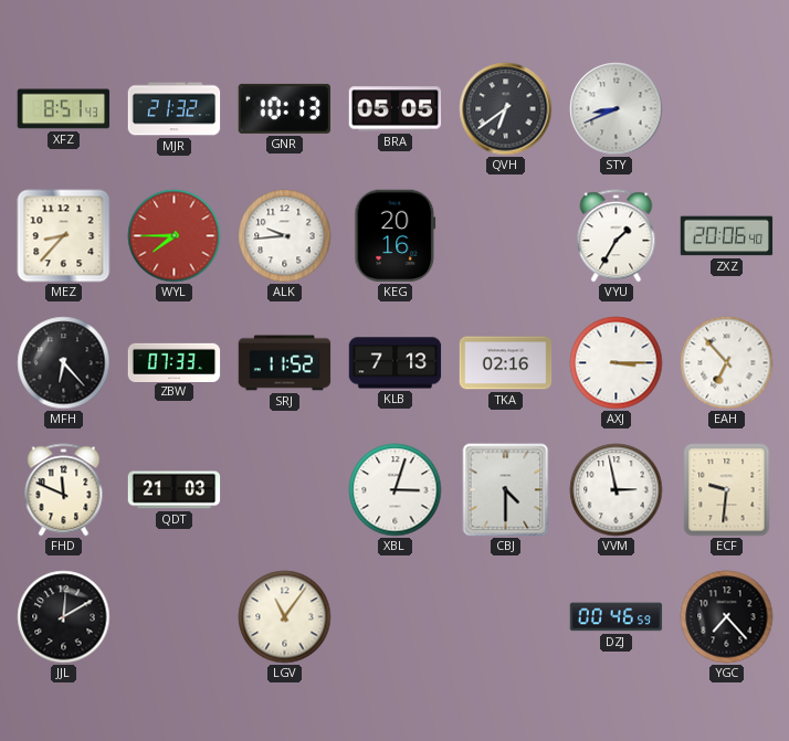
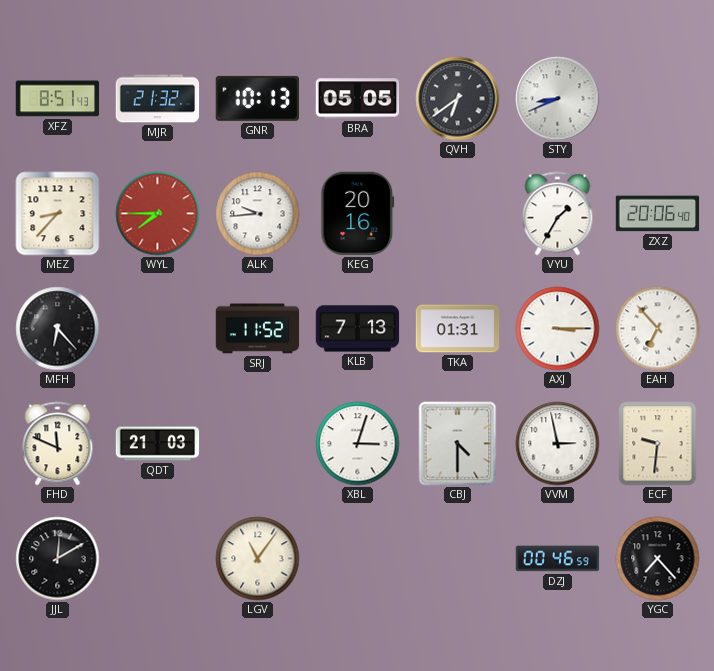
ZBW: 07:33 -> none (175, 362)
TKA: 02:16 -> 01:31 (458, 329)
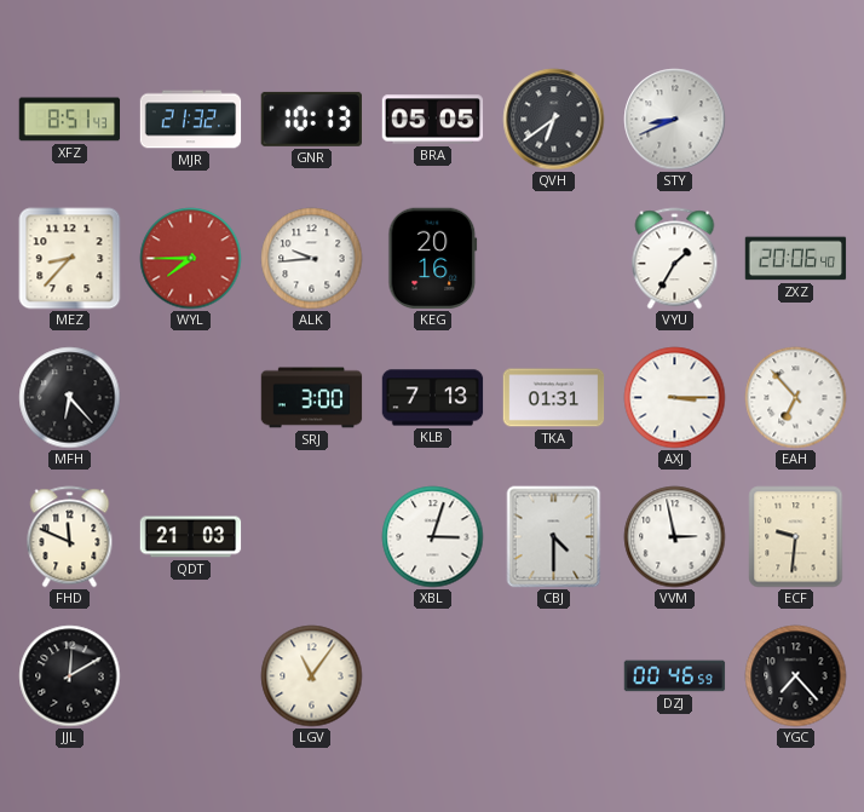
SRJ: 11:52 -> 3:00 (312, 398)
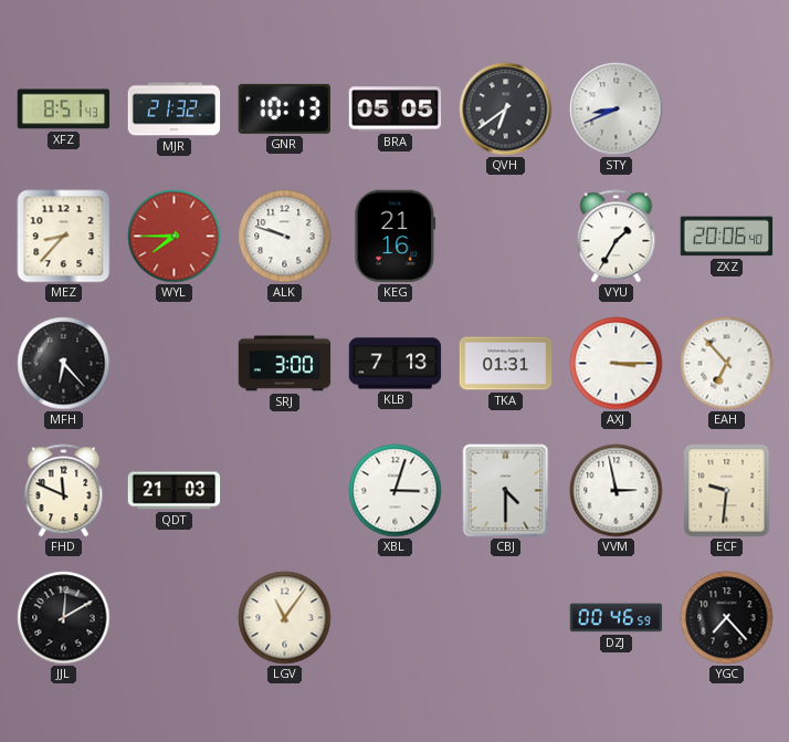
ALK: 9:44 -> 9:48 (285, 237)
KEG: 20:16 -> 21:16 (396, 237)
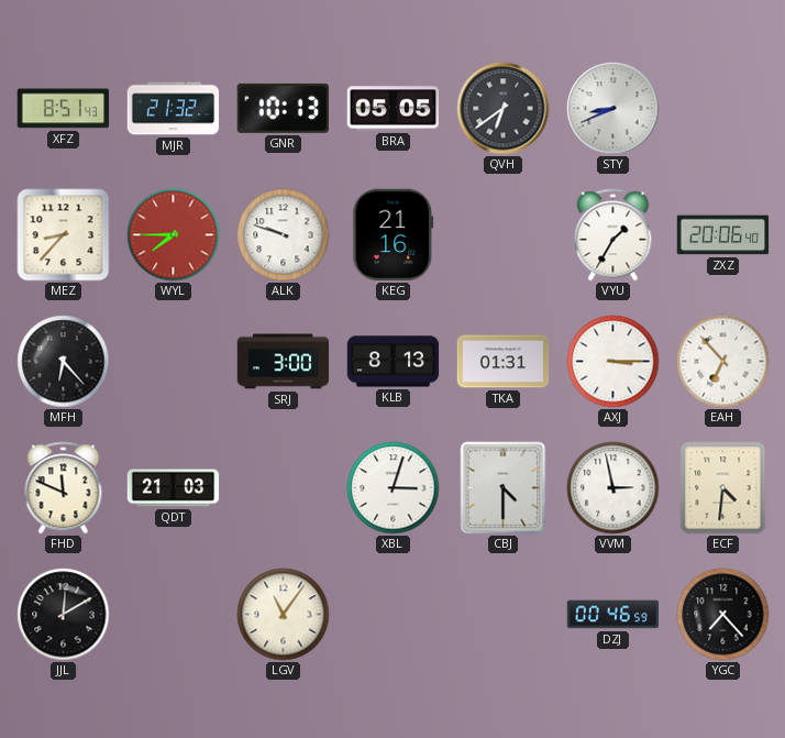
KLB: 7:13 -> 8:13 (394, 362)
ECF: 9:31 -> 4:31 (723, 488)
